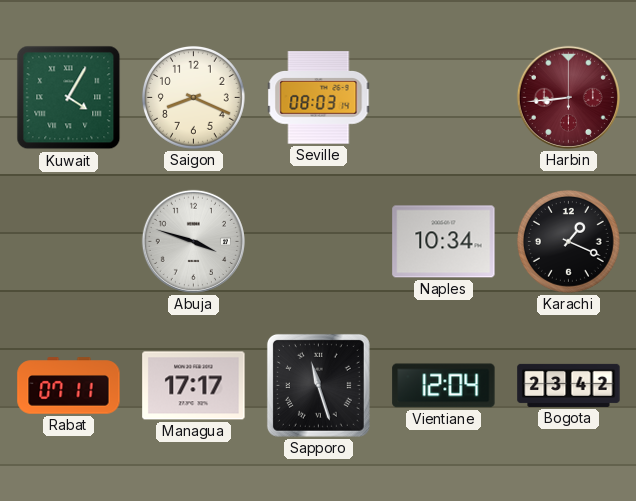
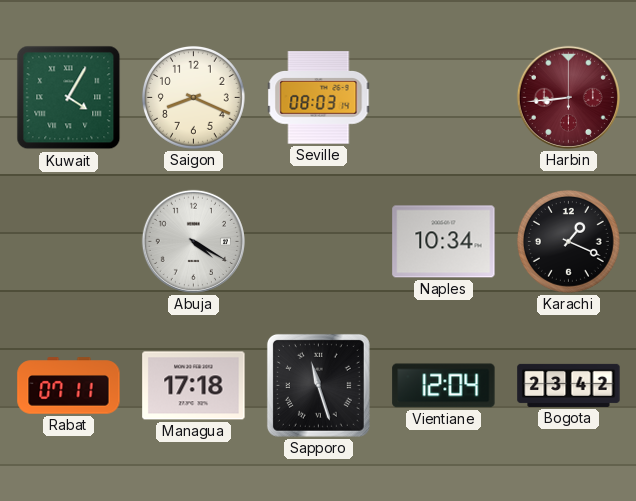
Abuja: 3:48 -> 4:20 (193, 241)
Managua: 17:17 -> 17:18 (194, 386)
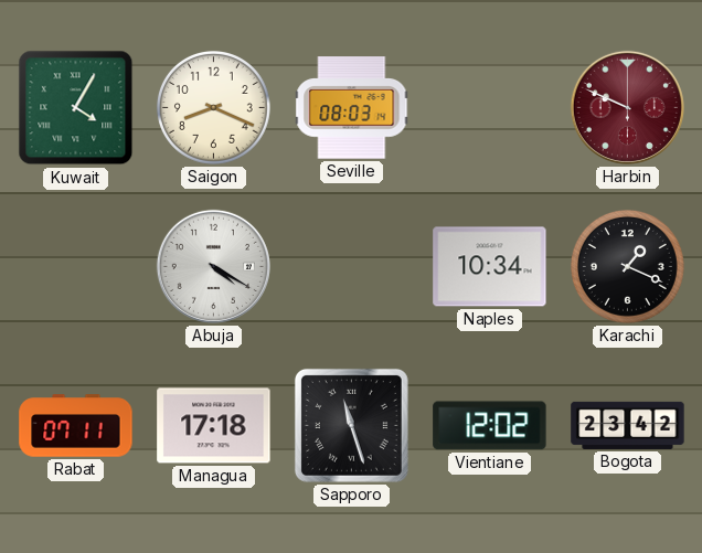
Harbin: 8:44 -> 9:49 (627, 107)
Vientiane: 12:04 -> 12:02 (490, 426)
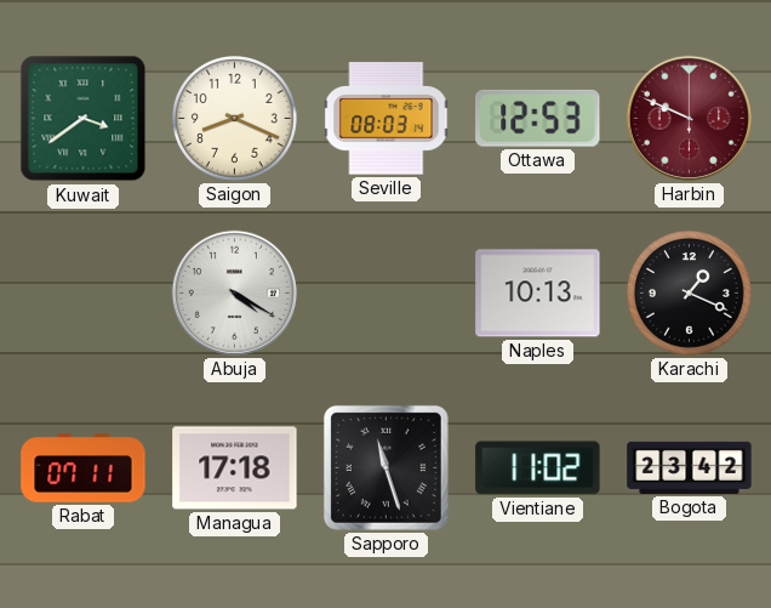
Kuwait: 4:05 -> 3:39 (84, 119)
Ottawa: none -> 12:53 (538, 118)
Naples: 10:34 -> 10:13 (538, 294)
Vientiane: 12:02 -> 11:02 (538, 468)
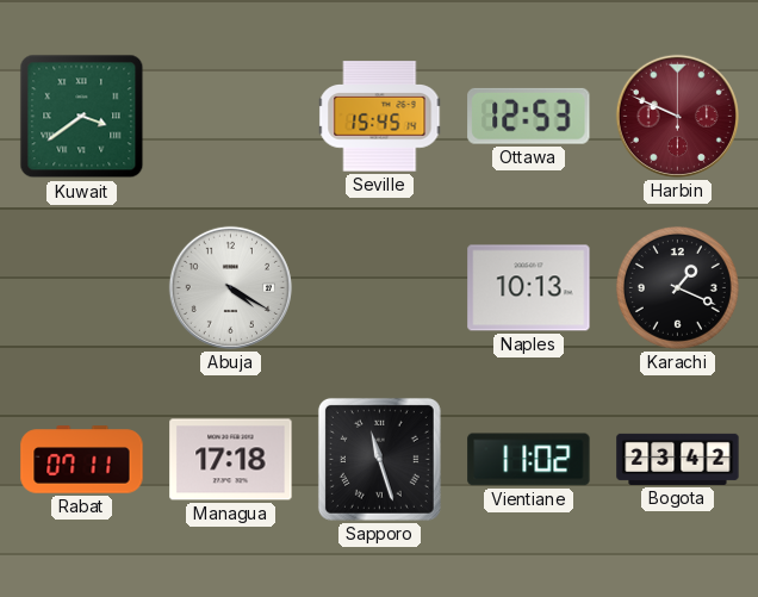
Saigon: 8:19 -> none (234, 118)
Seville: 08:03 -> 15:45 (380, 117)
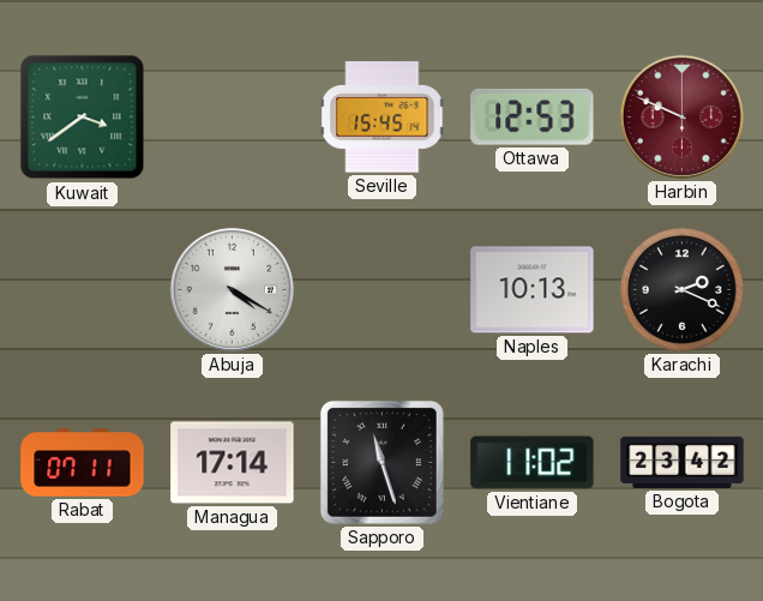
Karachi: 1:19 -> 2:19 (681, 289)
Managua: 17:18 -> 17:14 (233, 463)
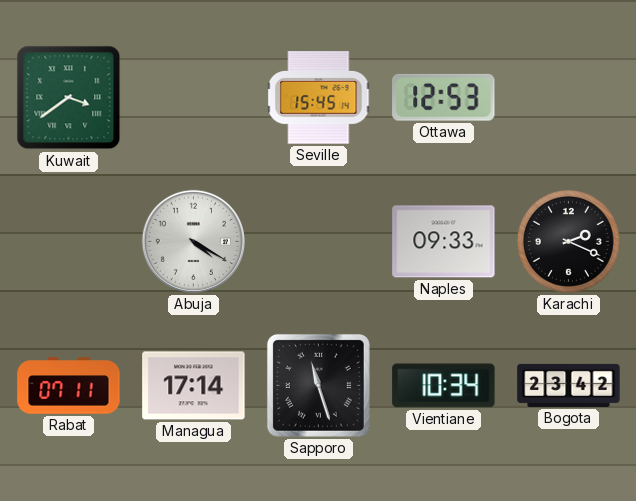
Harbin: 9:49 -> none (681, 116)
Naples: 10:13 -> 09:33 (444, 242)
Vientiane: 11:02 -> 10:34 (444, 386)
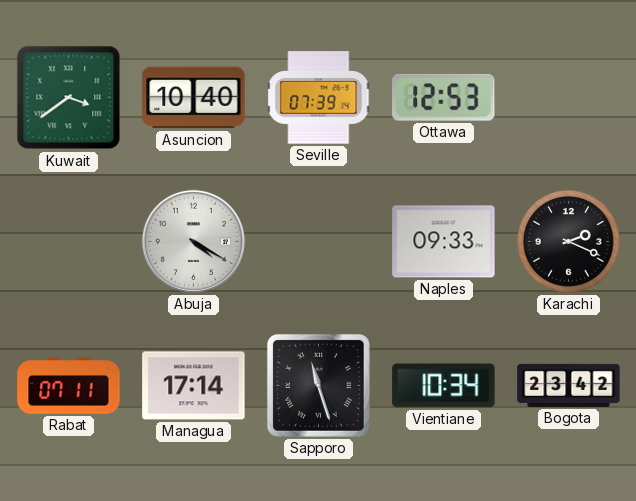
Asuncion: none -> 10:40 (194, 98)
Seville: 15:45 -> 07:39 (319, 98)
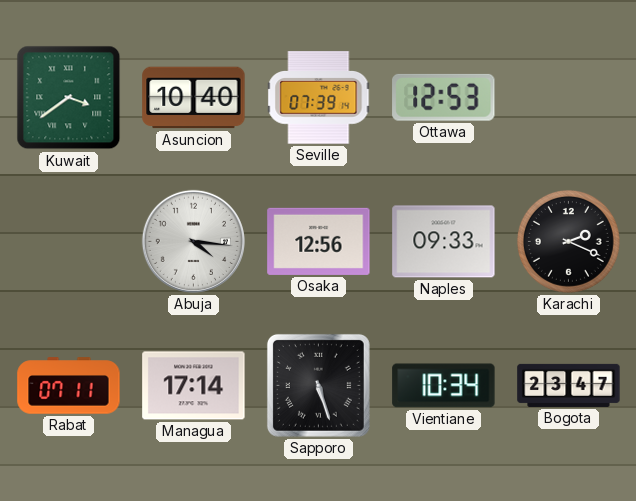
Abuja: 4:20 -> 4:16 (193, 241)
Osaka: none -> 12:56 (319, 241)
Sapporo: 11:27 -> 5:27 (318, 385)
Bogota: 23:42 -> 23:47 (569, 385)
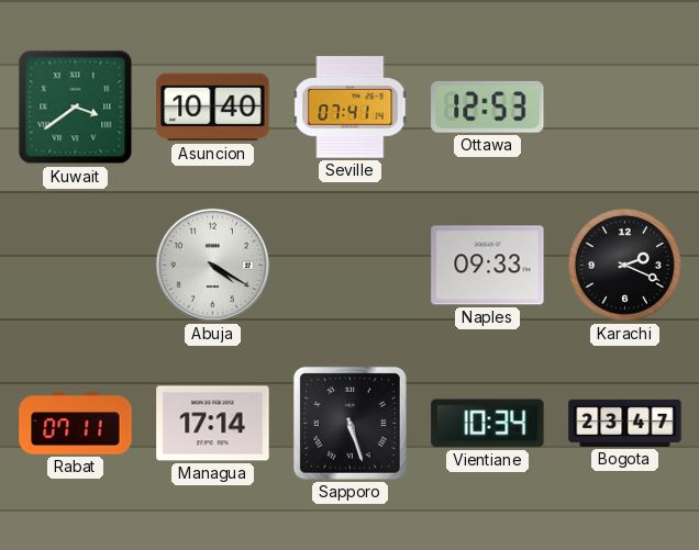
Seville: 07:39 -> 07:41 (351, 108)
Abuja: 4:16 -> 4:20 (212, 265)
Osaka: 12:56 -> none (319, 241)
